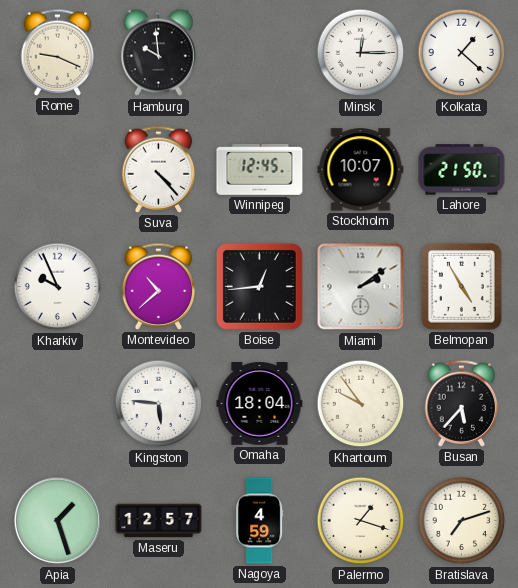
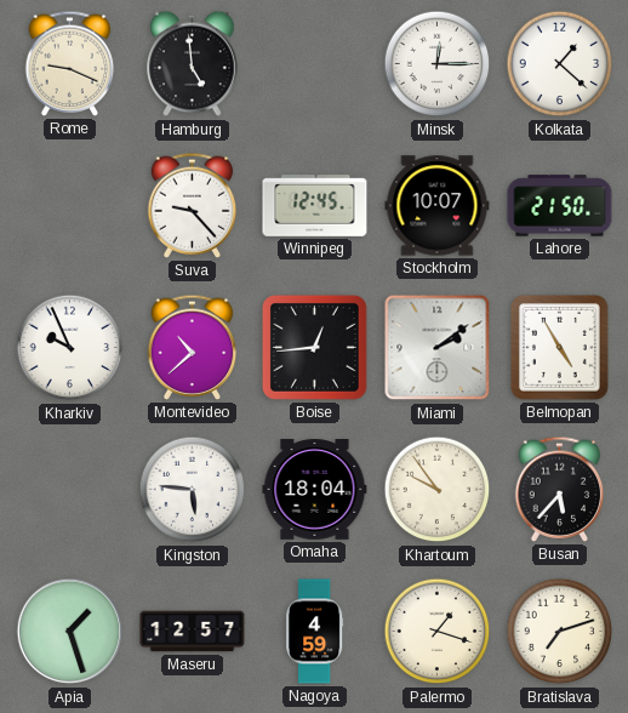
Hamburg: 9:59 -> 4:59 (193, 64)
Suva: 4:23 -> 9:23 (193, 205)
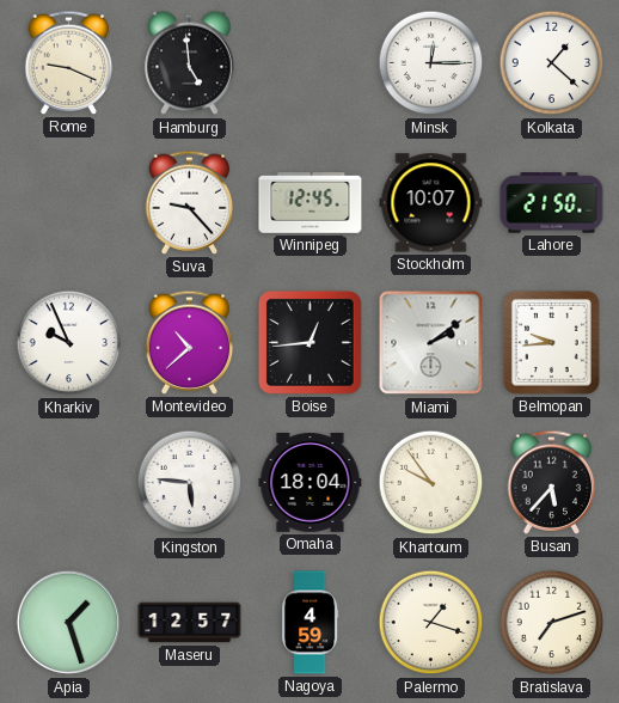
Belmopan: 4:55 -> 9:44 (551, 342)
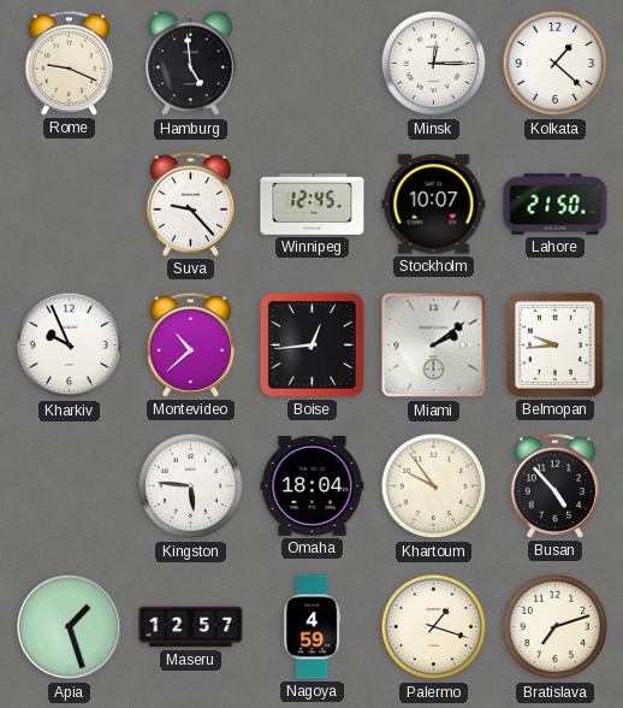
Busan: 5:37 -> 4:53 (556, 485)
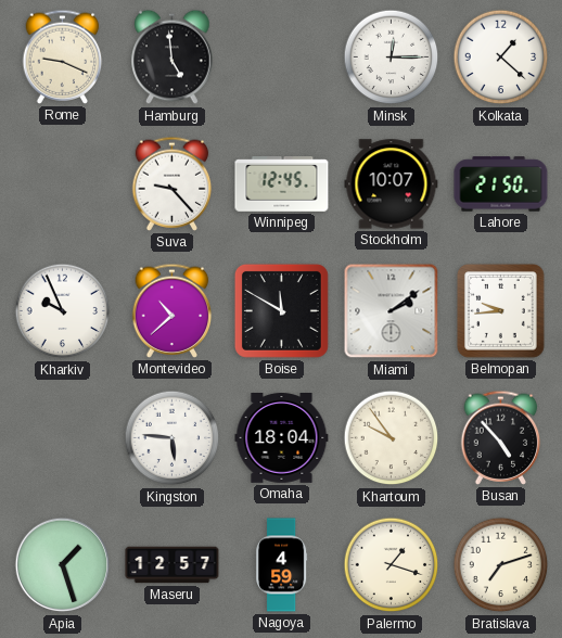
Boise: 12:44 -> 11:50 (281, 310)
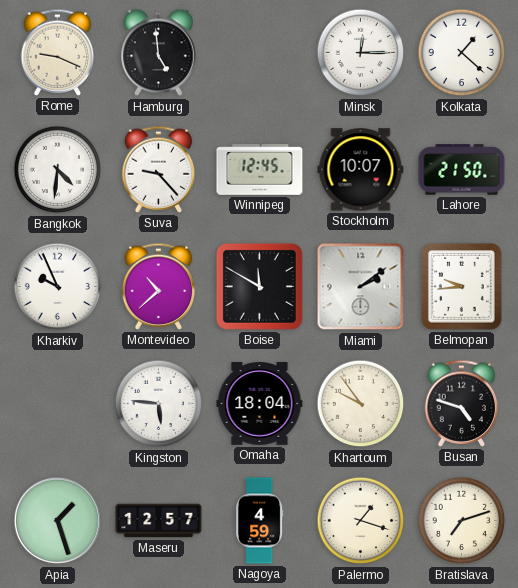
Bangkok: none -> 4:31 (58, 170)
Busan: 4:53 -> 4:48 (462, 403)
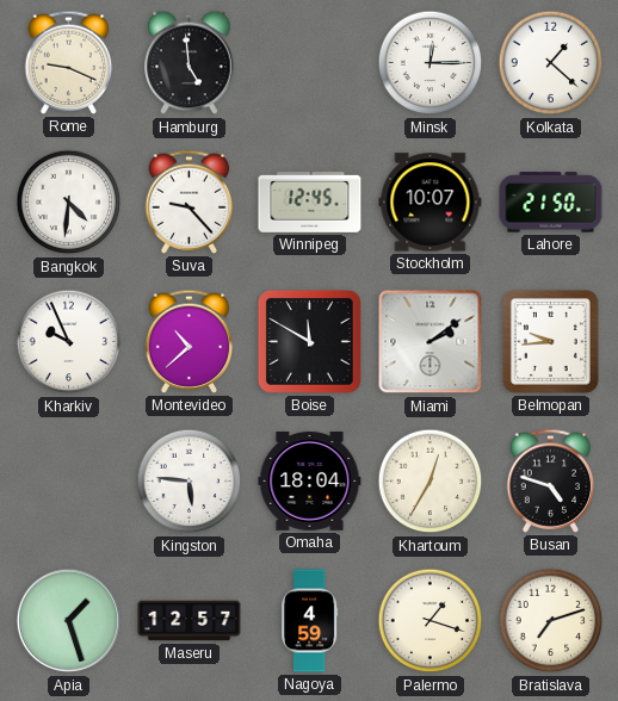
Khartoum: 9:54 -> 12:35 (431, 482)
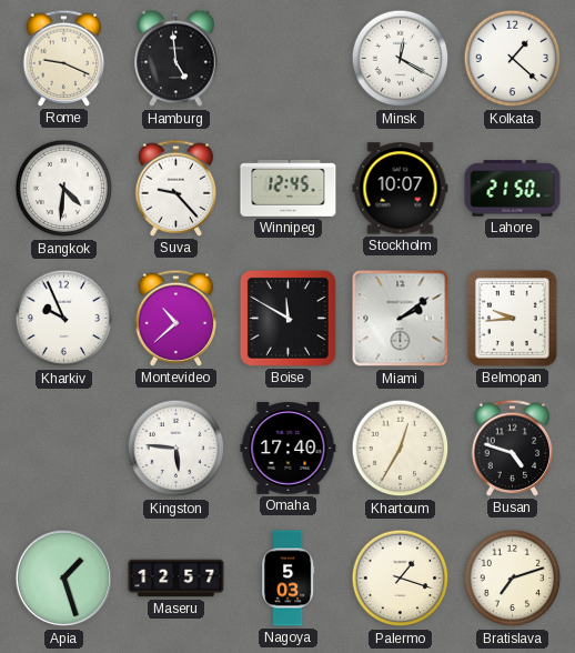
Minsk: 12:15 -> 12:20 (401, 59)
Omaha: 18:04 -> 17:40 (289, 449)
Nagoya: 4:59 -> 5:03 (289, 579)
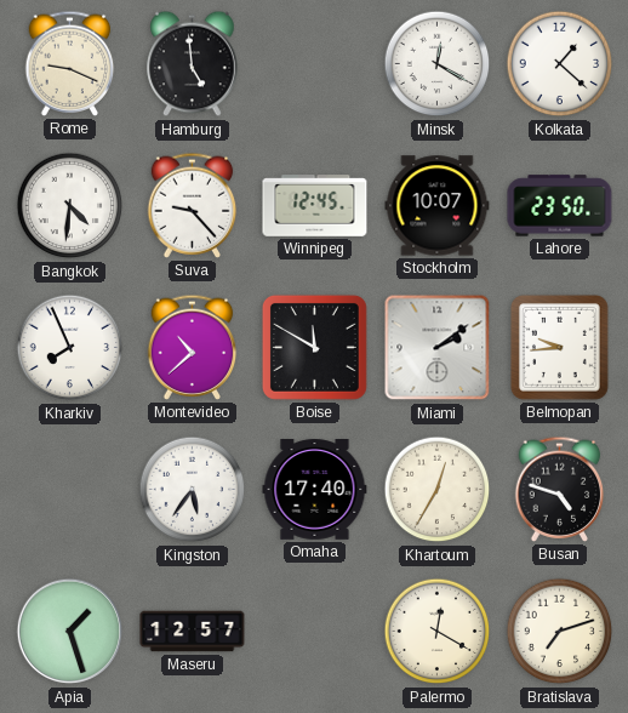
Lahore: 21:50 -> 23:50 (560, 206)
Kharkiv: 9:56 -> 7:56 (70, 348)
Kingston: 5:46 -> 5:36 (193, 490)
Nagoya: 5:03 -> none (289, 579)
Palermo: 1:18 -> 12:20 (438, 632)
